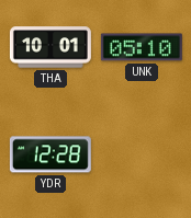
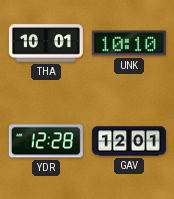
UNK: 05:10 -> 10:10 (129, 43)
GAV: none -> 12:01 (129, 141)
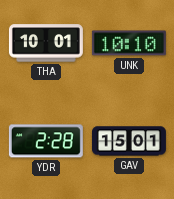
YDR: 12:28 -> 2:28 (46, 141)
GAV: 12:01 -> 15:01 (129, 141)
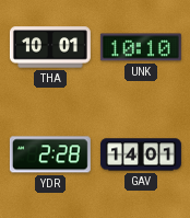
GAV: 15:01 -> 14:01 (141, 154)
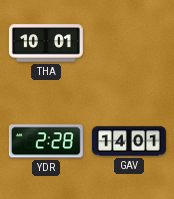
UNK: 10:10 -> none (141, 47)
